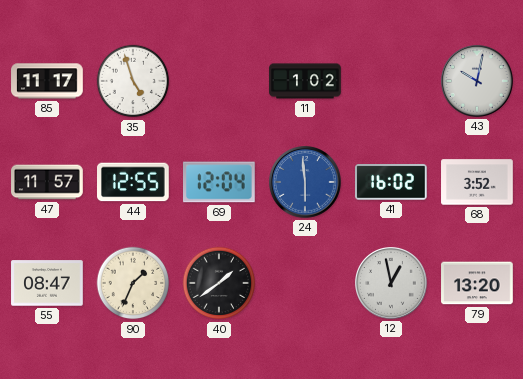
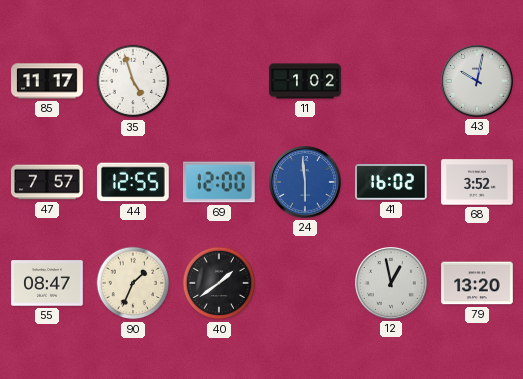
47: 11:57 -> 7:57 (47, 182)
69: 12:04 -> 12:00 (220, 182)
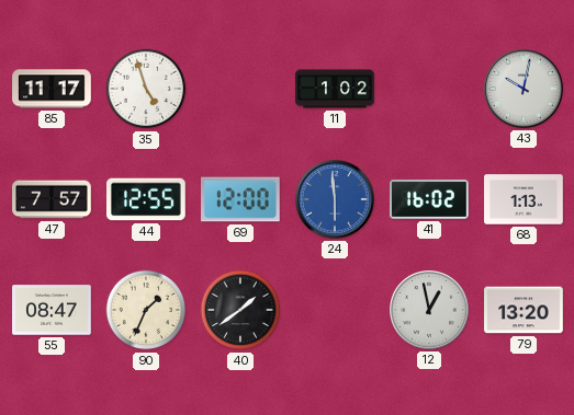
68: 3:52 -> 1:13 (524, 199)
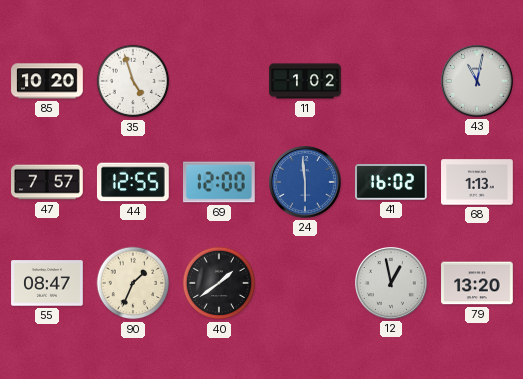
85: 11:17 -> 10:20 (47, 81)
43: 10:02 -> 11:02 (478, 82)
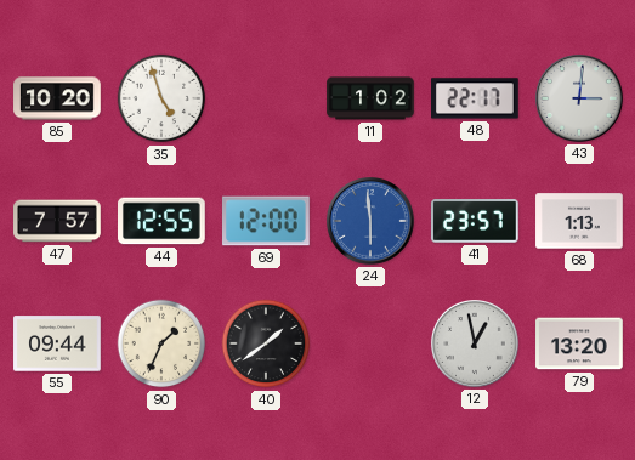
48: none -> 22:17 (476, 98)
43: 11:02 -> 3:01 (580, 100)
41: 16:02 -> 23:57 (476, 222)
55: 08:47 -> 09:44 (57, 343)
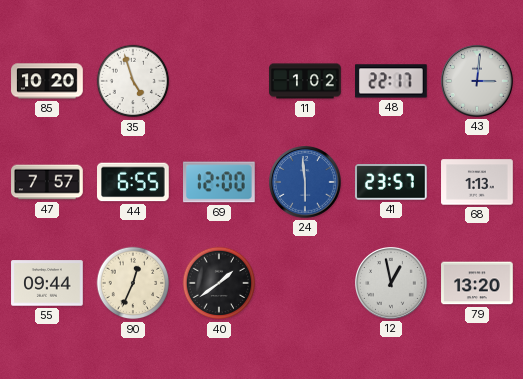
44: 12:55 -> 6:55 (134, 182)
90: 1:34 -> 12:34 (133, 283)
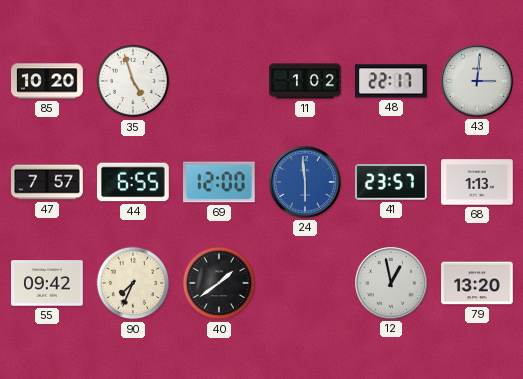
55: 09:44 -> 09:42 (47, 283)
90: 12:34 -> 7:34 (133, 283)
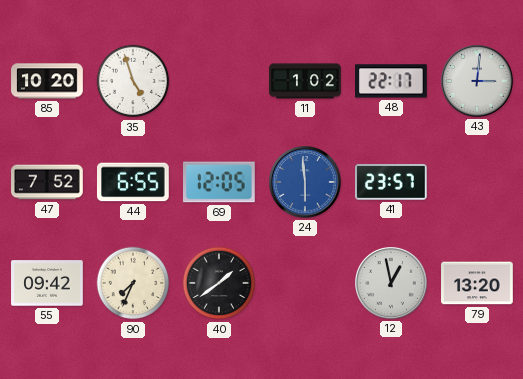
47: 7:57 -> 7:52 (47, 182)
69: 12:00 -> 12:05 (220, 182)
68: 1:13 -> none (477, 182)
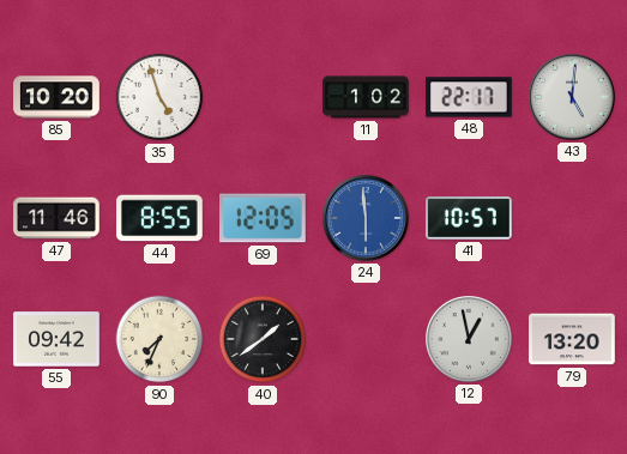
43: 3:01 -> 5:01 (573, 98)
47: 7:52 -> 11:46 (56, 218)
44: 6:55 -> 8:55 (161, 218)
41: 23:57 -> 10:57 (470, 219)
